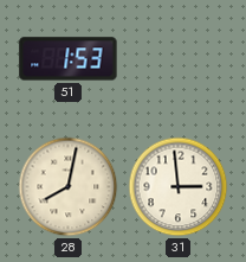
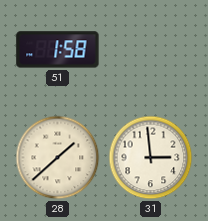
51: 1:53 -> 1:58 (58, 50)
28: 8:02 -> 1:38 (58, 158)
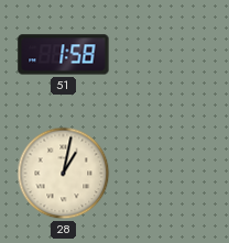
28: 1:38 -> 1:02 (64, 174)
31: 2:59 -> none (151, 158)
